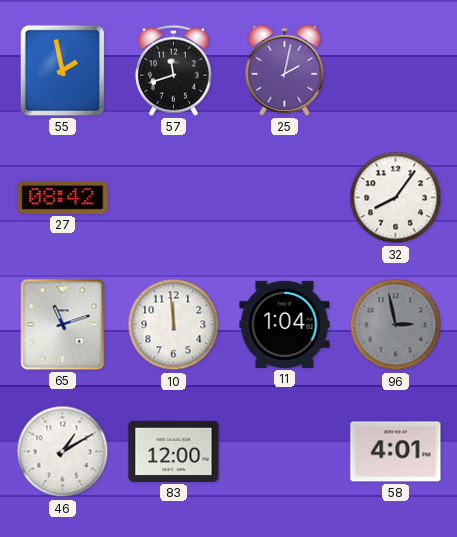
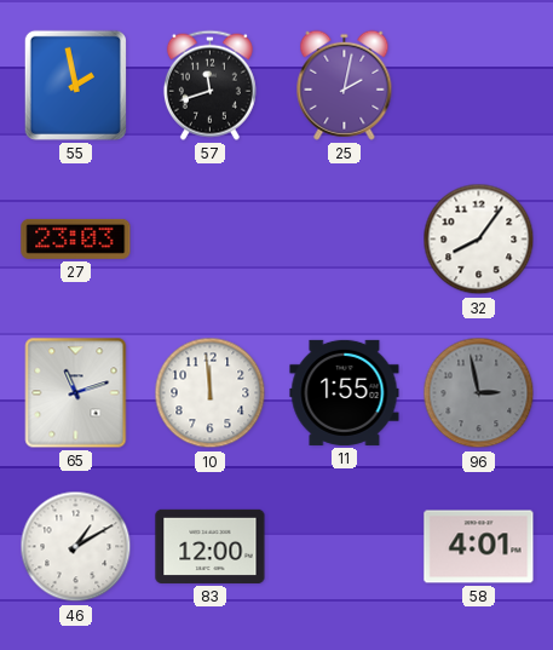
27: 08:42 -> 23:03 (76, 238)
11: 1:04 -> 1:55 (345, 392)
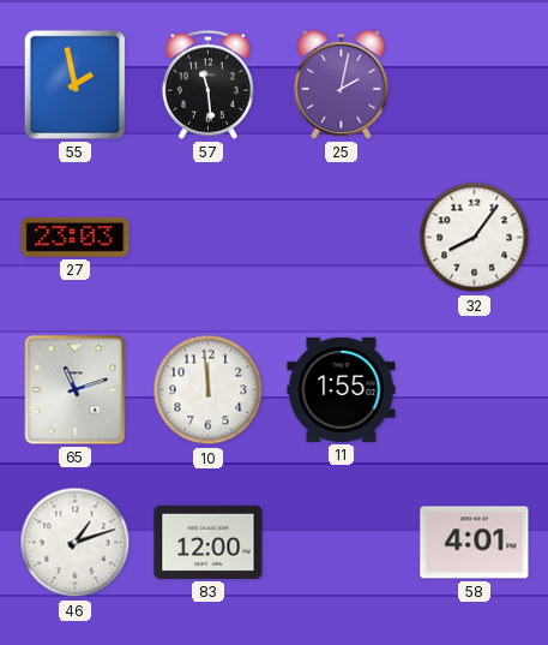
57: 11:42 -> 11:29 (207, 84)
96: 2:58 -> none (479, 393)
46: 1:10 -> 1:12 (76, 543)
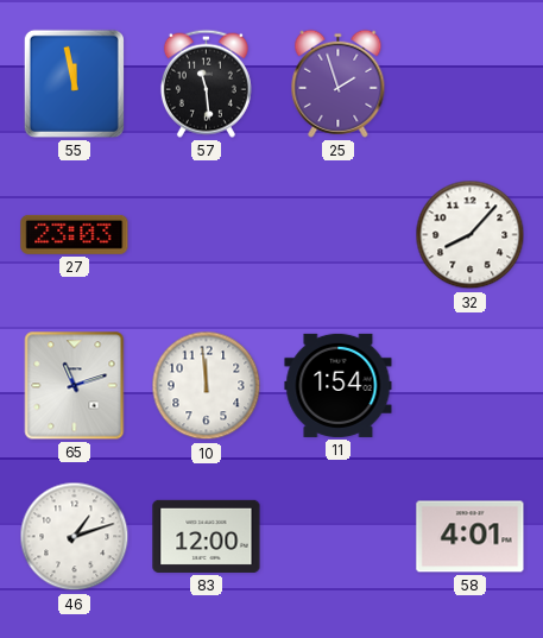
55: 1:58 -> 11:58 (74, 83)
25: 2:02 -> 1:57 (339, 83)
32: 8:06 -> 8:07 (471, 235)
11: 1:55 -> 1:54 (339, 385)
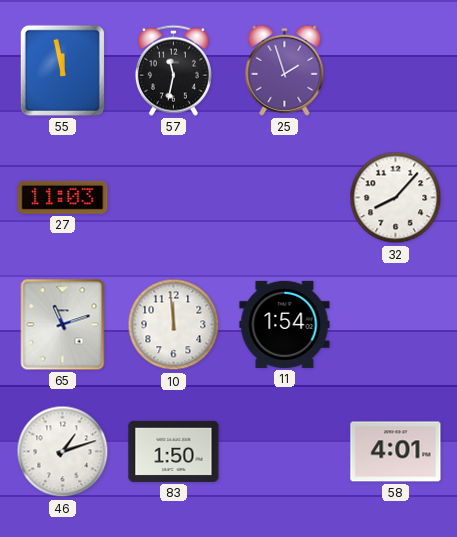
57: 11:29 -> 11:32 (173, 70)
27: 23:03 -> 11:03 (63, 197)
83: 12:00 -> 1:50 (174, 451)
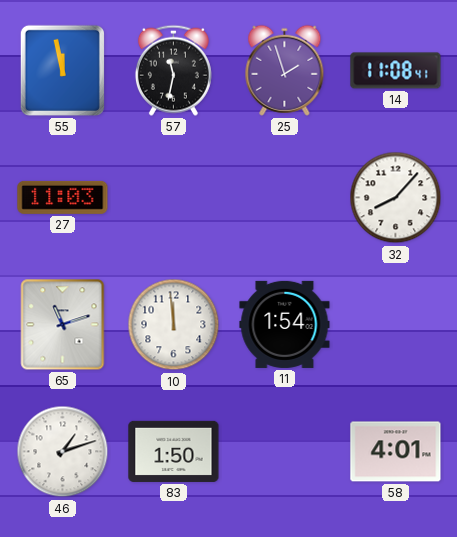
14: none -> 11:08 (396, 71)
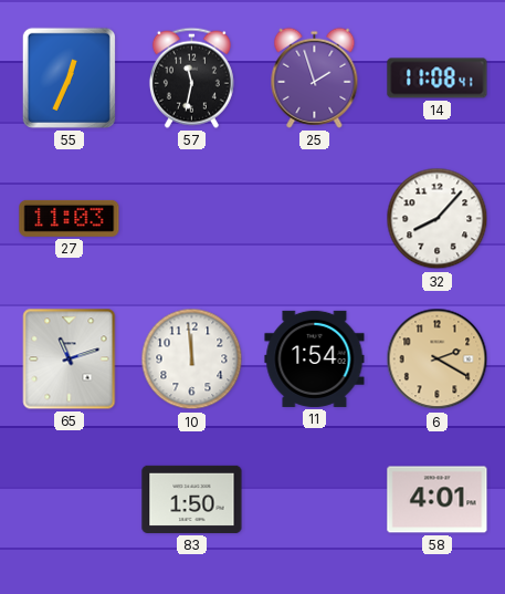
55: 11:58 -> 12:34 (69, 77)
6: none -> 2:20 (438, 359)
46: 1:12 -> none (63, 452)
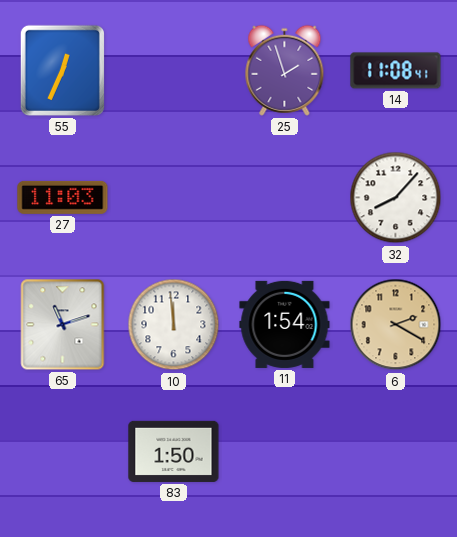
57: 11:32 -> none (191, 77)
58: 4:01 -> none (438, 500)
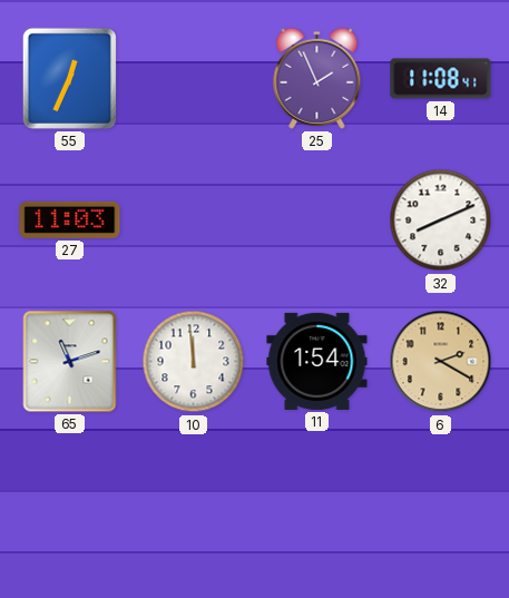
25: 1:57 -> 1:56 (317, 78)
32: 8:07 -> 8:11 (441, 220)
83: 1:50 -> none (174, 451)
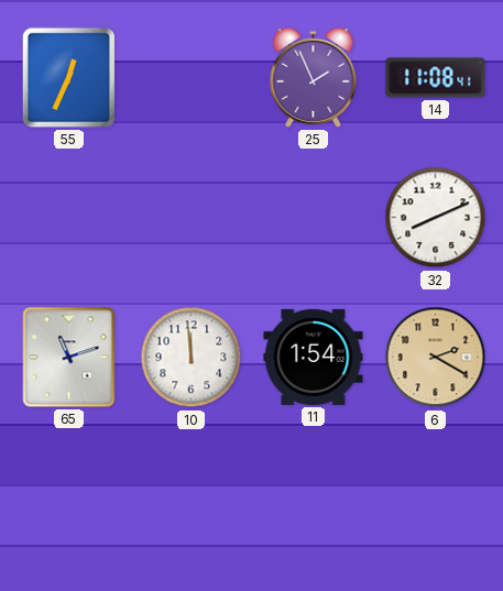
27: 11:03 -> none (70, 219)
